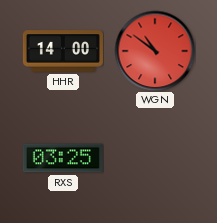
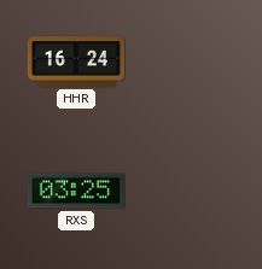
HHR: 14:00 -> 16:24 (76, 62)
WGN: 10:51 -> none (155, 51)
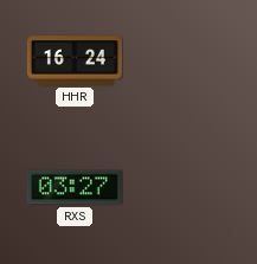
RXS: 03:25 -> 03:27 (75, 187)
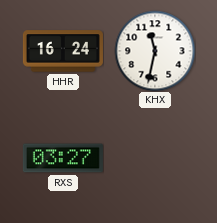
KHX: none -> 11:32 (155, 51)
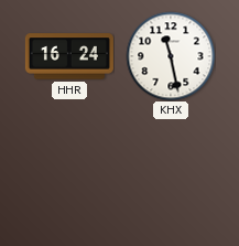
KHX: 11:32 -> 11:28 (171, 56)
RXS: 03:27 -> none (63, 158)
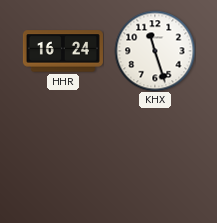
KHX: 11:28 -> 11:27 (155, 51)
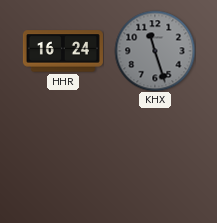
KHX dial: white -> grey (155, 51)
